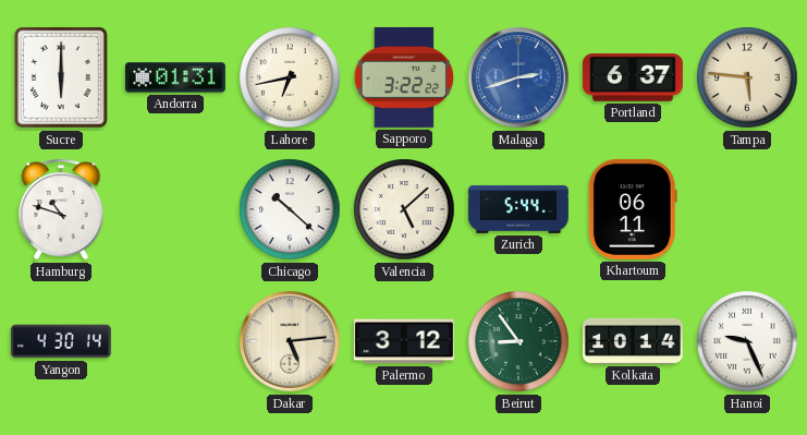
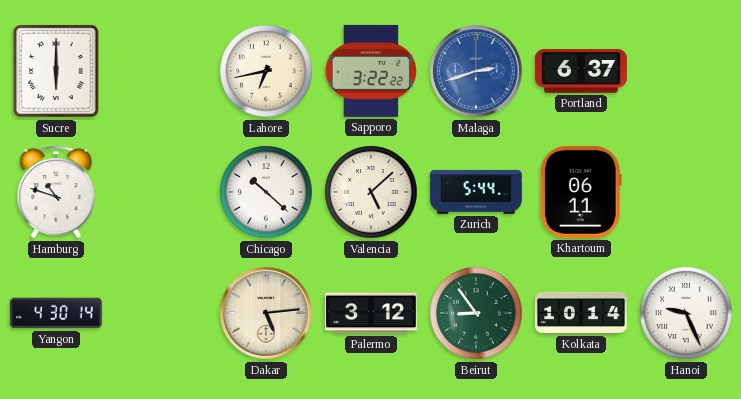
Andorra: 01:31 -> none (175, 77)
Tampa: 5:46 -> none (747, 77)
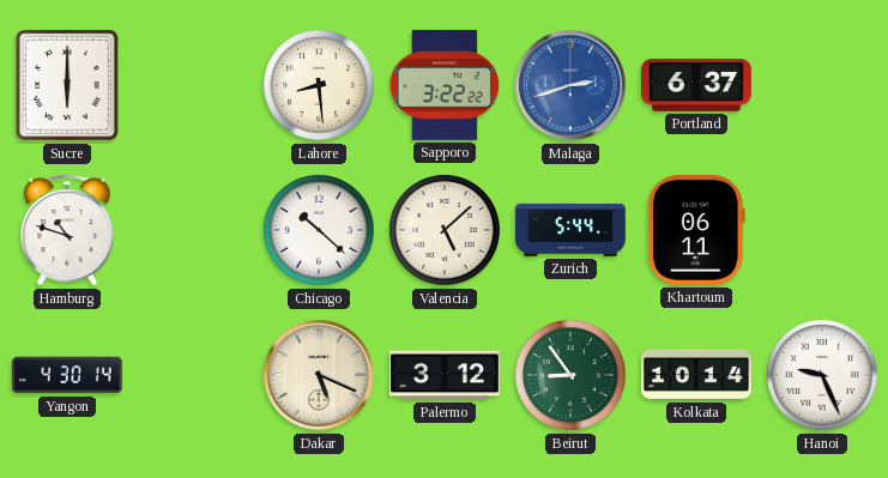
Lahore: 6:43 -> 8:29 (319, 85)
Dakar: 5:14 -> 5:19 (319, 375)
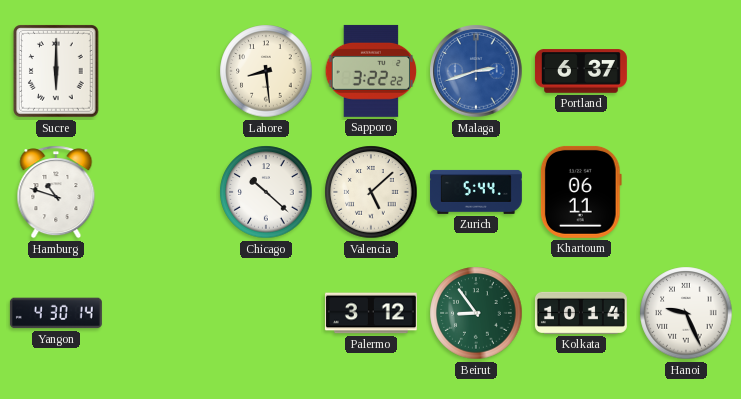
Dakar: 5:19 -> none (319, 375)
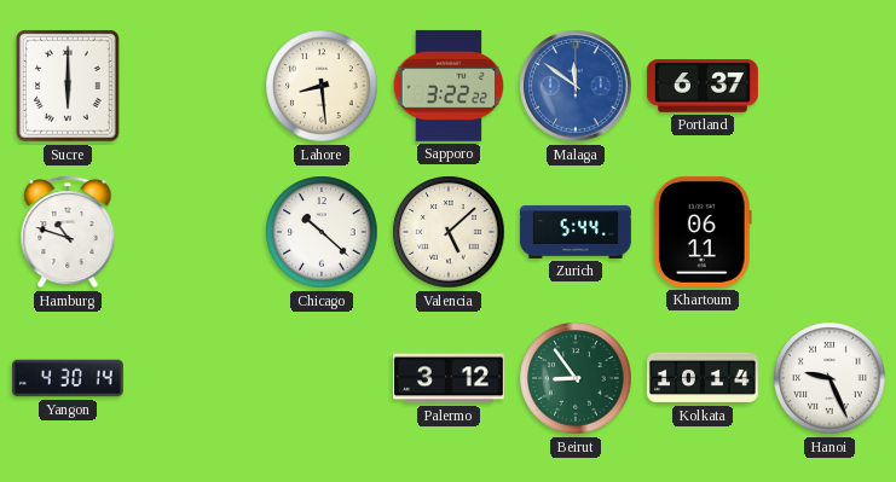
Malaga: 2:42 -> 11:51 (576, 86)
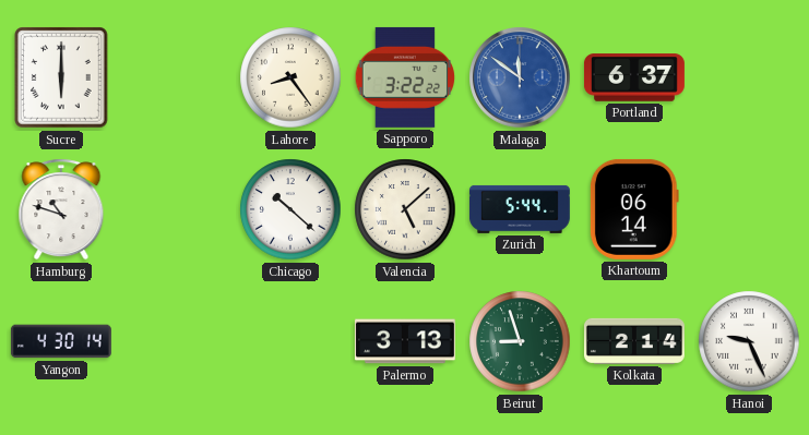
Lahore: 8:29 -> 8:24 (290, 77)
Khartoum: 06:11 -> 06:14 (634, 209)
Palermo: 3:12 -> 3:13 (405, 341)
Beirut: 8:54 -> 8:57 (520, 341)
Kolkata: 10:14 -> 2:14 (634, 341)
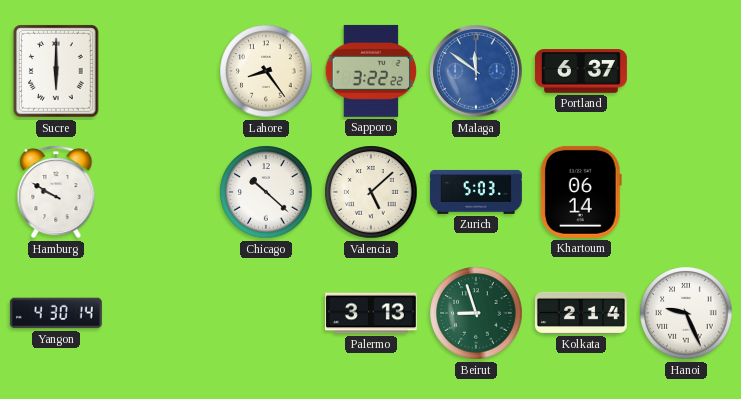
Hamburg: 10:48 -> 9:50 (56, 192)
Zurich: 5:44 -> 5:03 (476, 192)
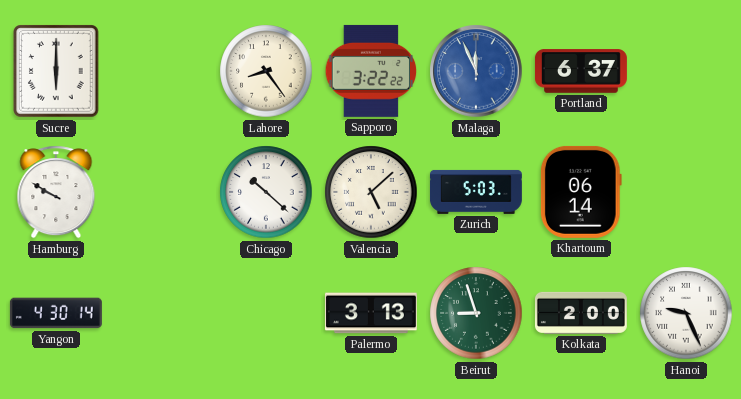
Malaga: 11:51 -> 11:56 (476, 71)
Kolkata: 2:14 -> 2:00 (581, 313)
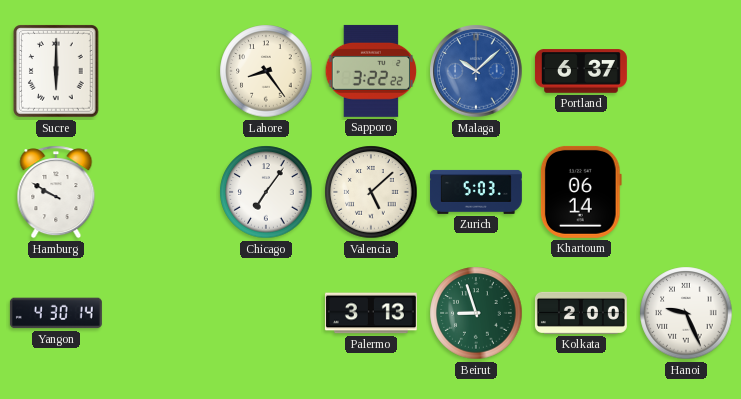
Malaga: 11:56 -> 10:08 (476, 71)
Chicago: 10:22 -> 7:06 (266, 192)
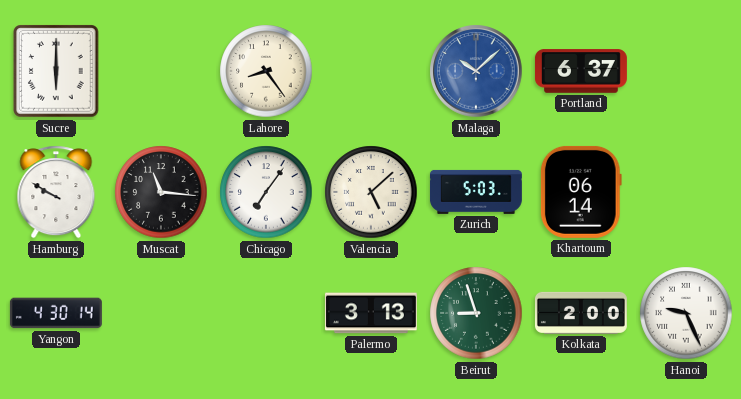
Sapporo: 3:22 -> none (371, 71)
Muscat: none -> 11:16 (161, 192)
